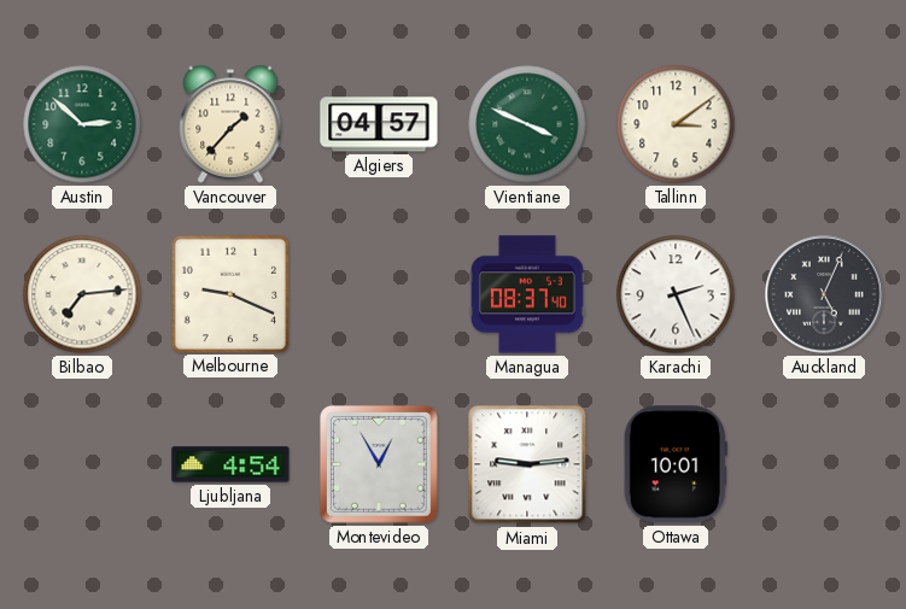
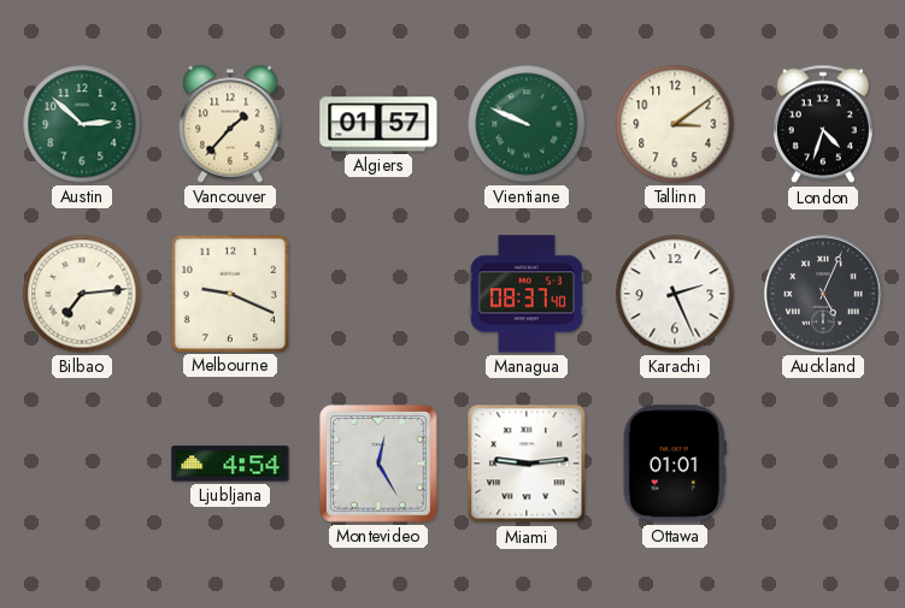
Algiers: 04:57 -> 01:57 (378, 124)
Vientiane: 3:49 -> 9:49 (527, 124)
London: none -> 4:33 (823, 124)
Montevideo: 12:55 -> 12:25 (378, 464)
Ottawa: 10:01 -> 01:01 (675, 464)
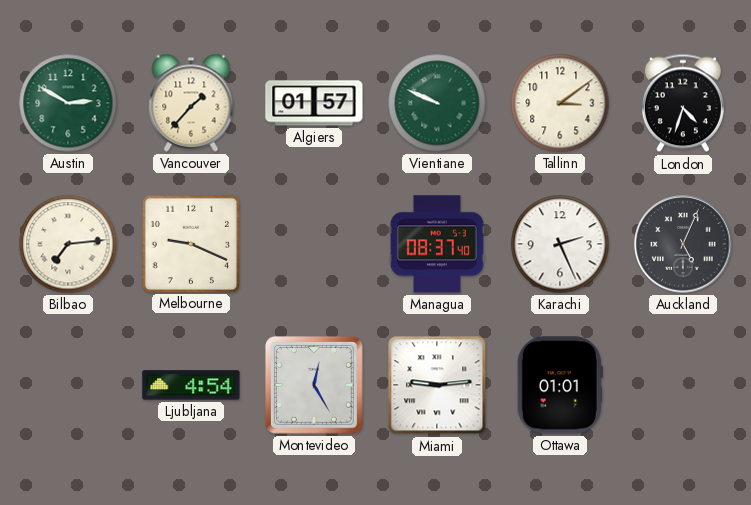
Austin: 2:52 -> 2:50 (68, 103)
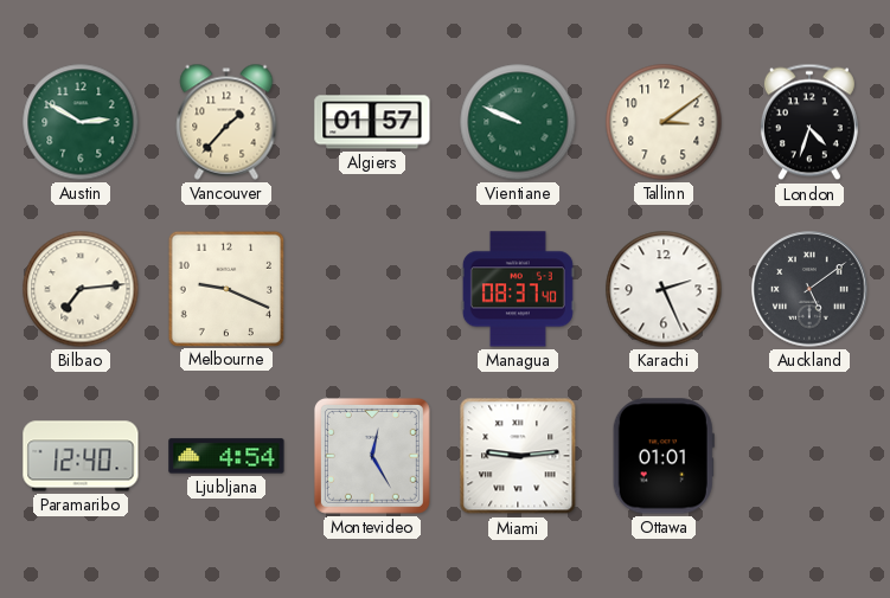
Auckland: 5:04 -> 5:09 (809, 289)
Paramaribo: none -> 12:40 (81, 456)
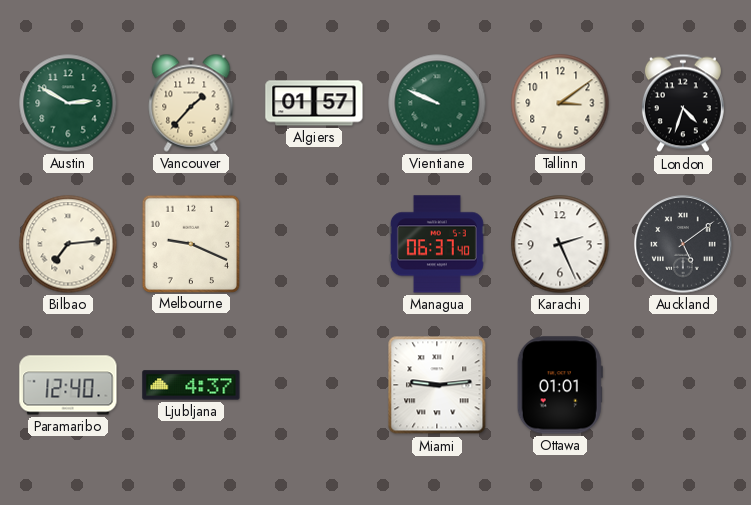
Managua: 08:37 -> 06:37 (437, 244)
Ljubljana: 4:54 -> 4:37 (191, 385)
Montevideo: 12:25 -> none (372, 456)
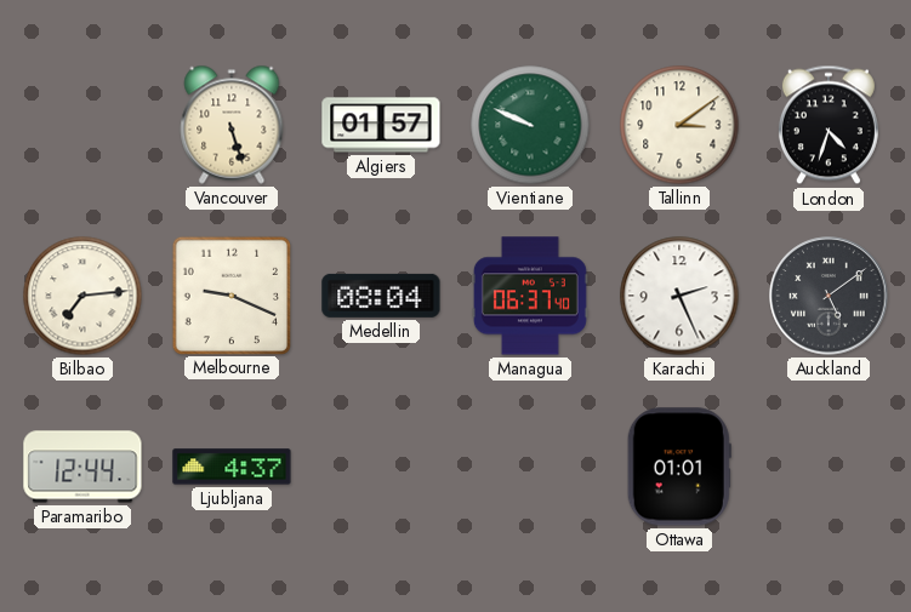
Austin: 2:50 -> none (68, 103)
Vancouver: 1:37 -> 5:27 (232, 125)
Medellin: none -> 08:04 (381, 296)
Paramaribo: 12:40 -> 12:44 (82, 467)
Miami: 9:14 -> none (437, 385)
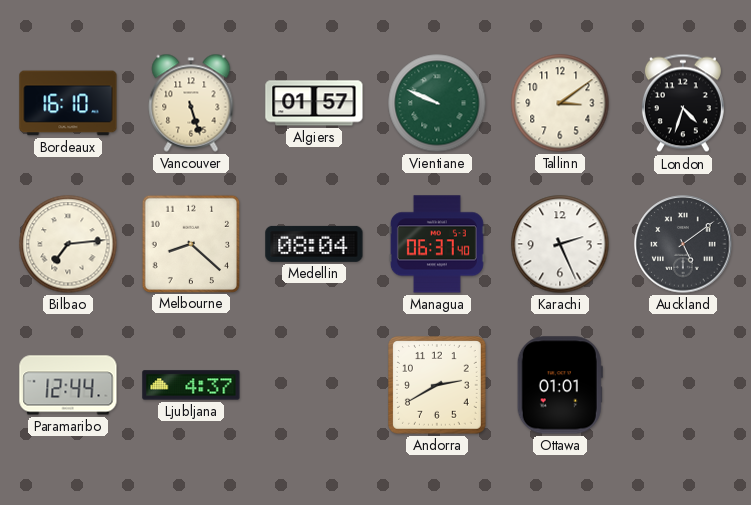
Bordeaux: none -> 16:10 (68, 103)
Melbourne: 9:19 -> 8:22 (190, 243)
Andorra: none -> 2:40 (438, 386)
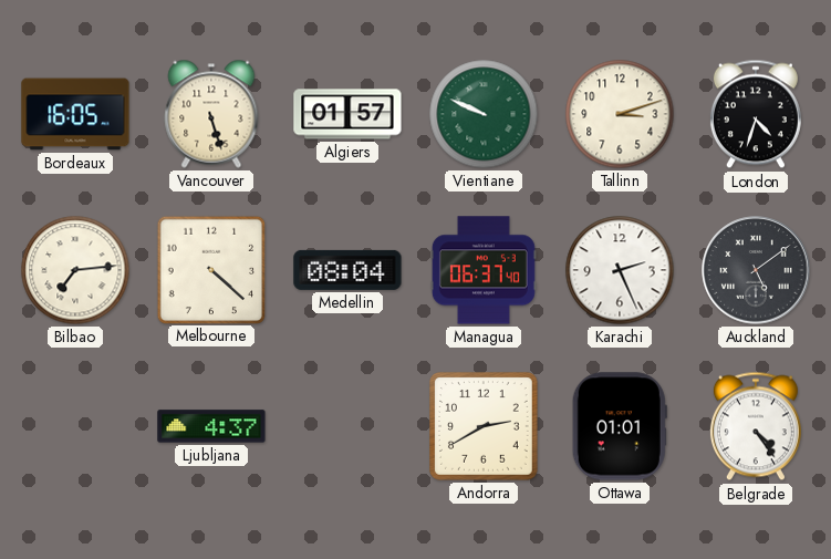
Bordeaux: 16:10 -> 16:05 (75, 114)
Tallinn: 3:09 -> 3:12 (620, 114)
Melbourne: 8:22 -> 4:22 (210, 269)
Paramaribo: 12:44 -> none (68, 385)
Belgrade: none -> 4:24 (756, 426)
